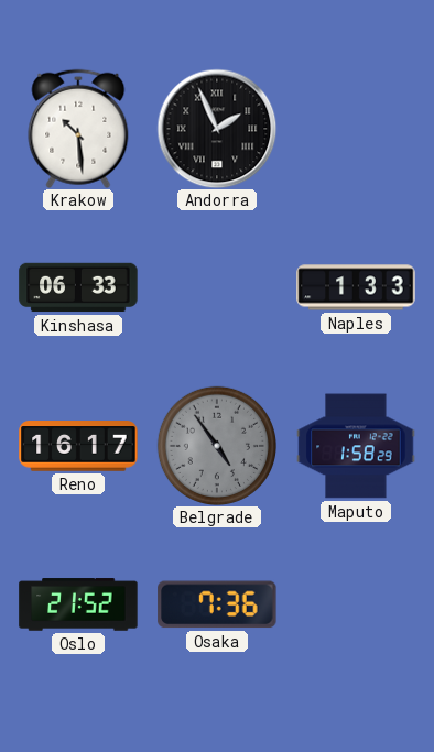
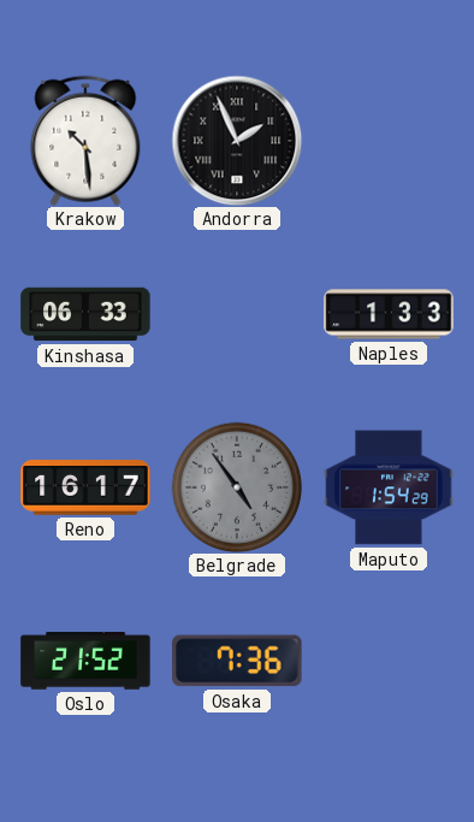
Maputo: 1:58 -> 1:54 (389, 487)
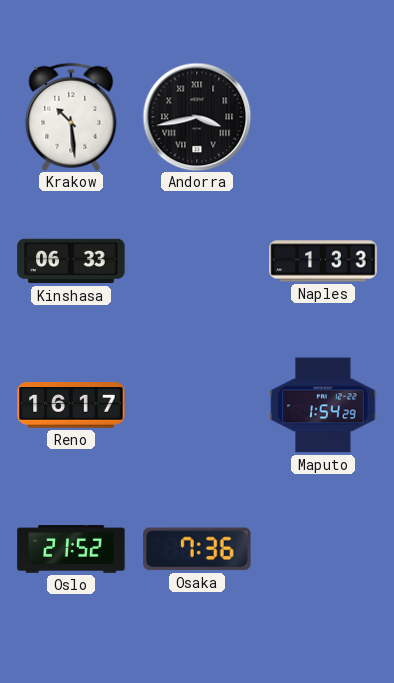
Andorra: 1:56 -> 3:43 (197, 117)
Belgrade: 4:54 -> none (237, 487)
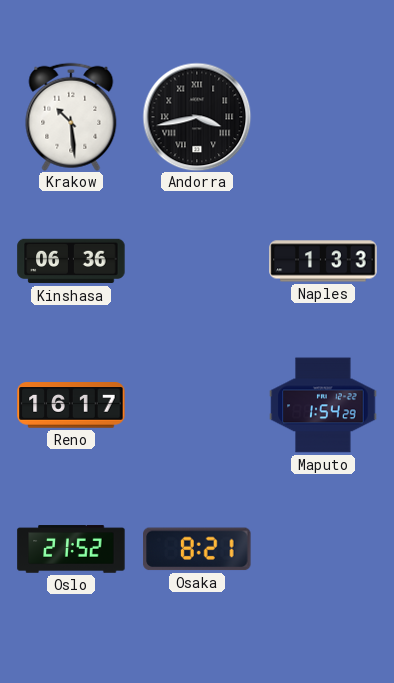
Kinshasa: 06:33 -> 06:36 (71, 261)
Osaka: 7:36 -> 8:21 (197, 549)
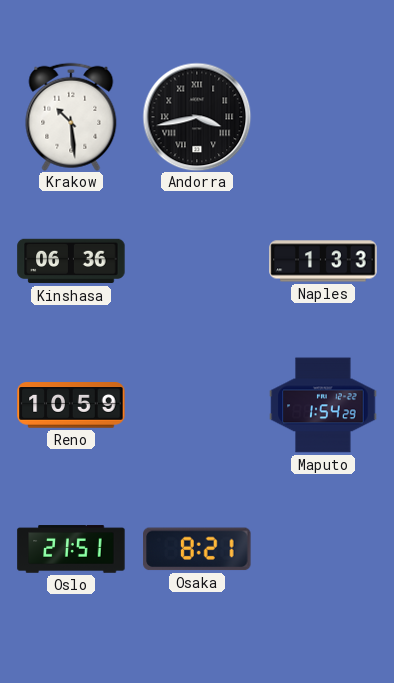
Reno: 16:17 -> 10:59 (71, 405)
Oslo: 21:52 -> 21:51 (71, 549)
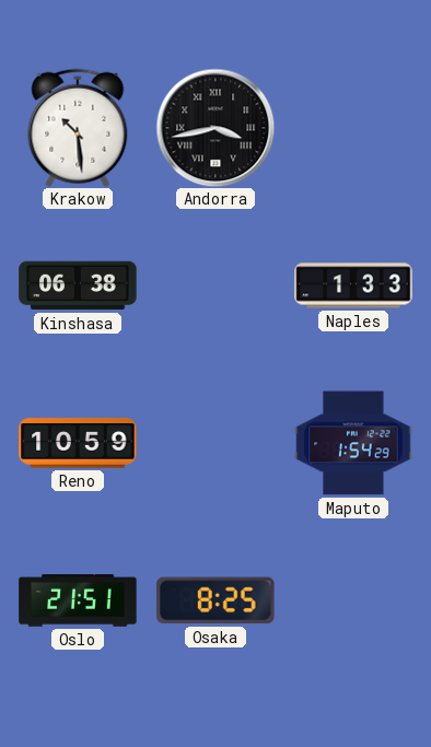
Kinshasa: 06:36 -> 06:38 (78, 285)
Osaka: 8:21 -> 8:25 (215, 600)
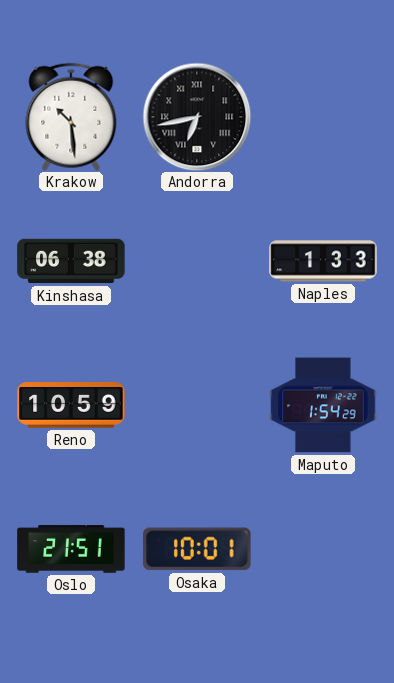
Andorra: 3:43 -> 6:43 (197, 117)
Osaka: 8:25 -> 10:01 (197, 549)
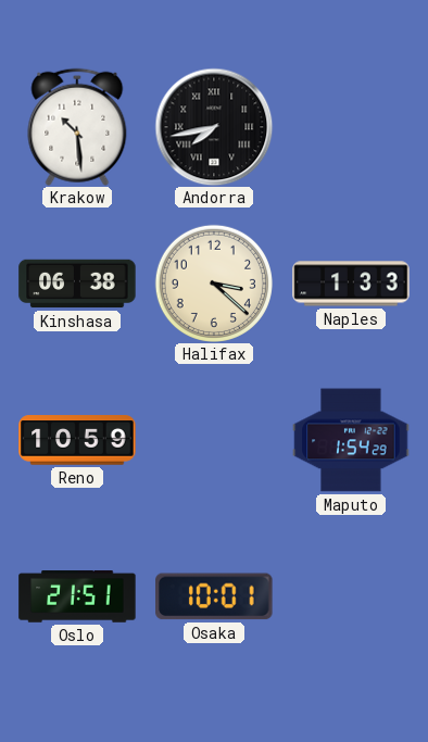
Andorra: 6:43 -> 7:43 (214, 127)
Halifax: none -> 3:22 (214, 284)
